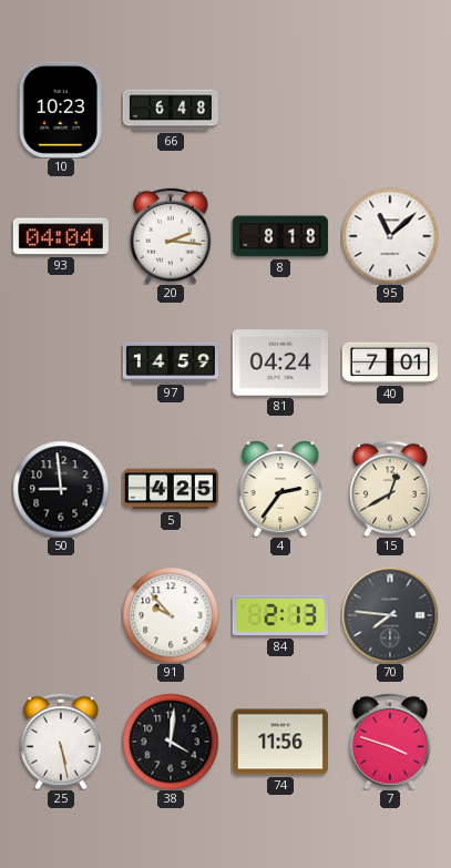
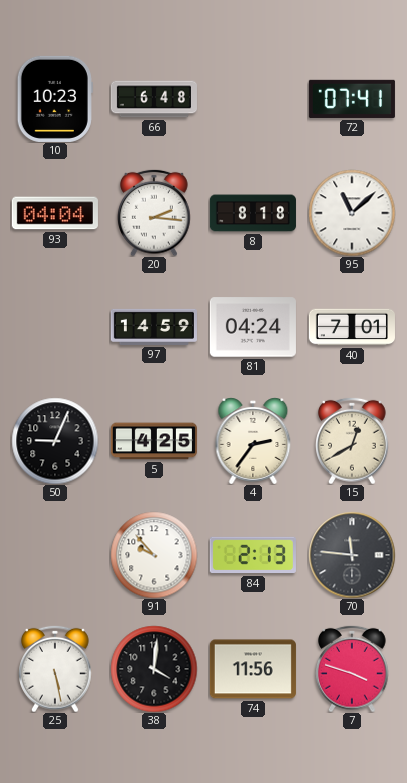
72: none -> 07:41 (352, 99)
50: 8:59 -> 9:04 (55, 441)
70: 7:46 -> 11:46 (352, 555)
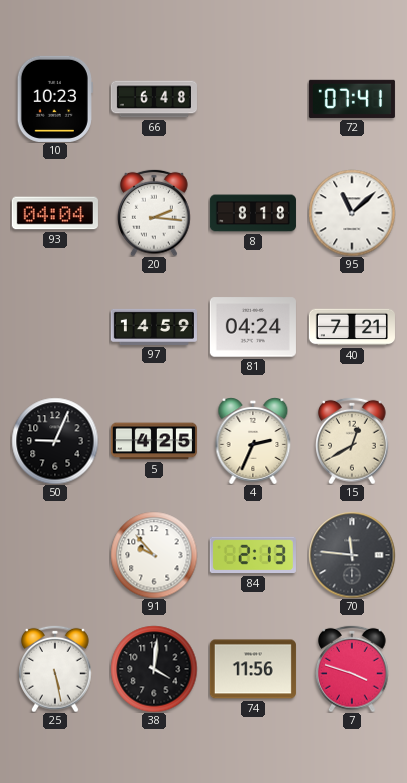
40: 7:01 -> 7:21 (352, 327)
4: 2:36 -> 2:34 (253, 441)
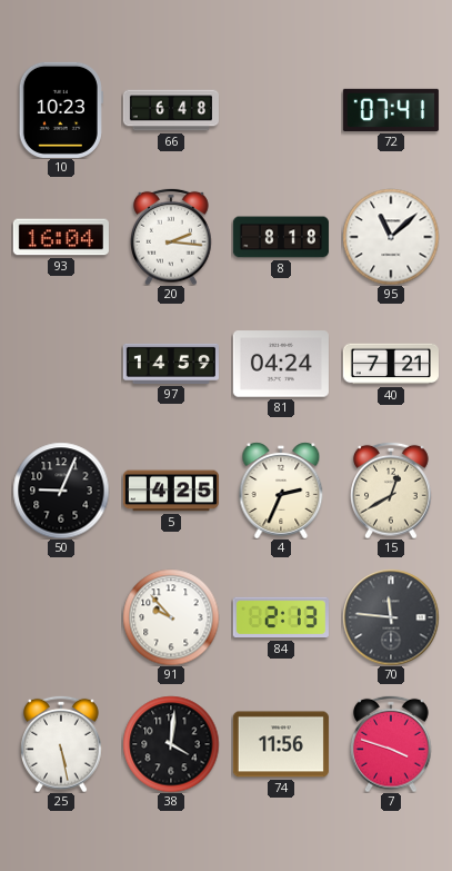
93: 04:04 -> 16:04 (61, 237)
